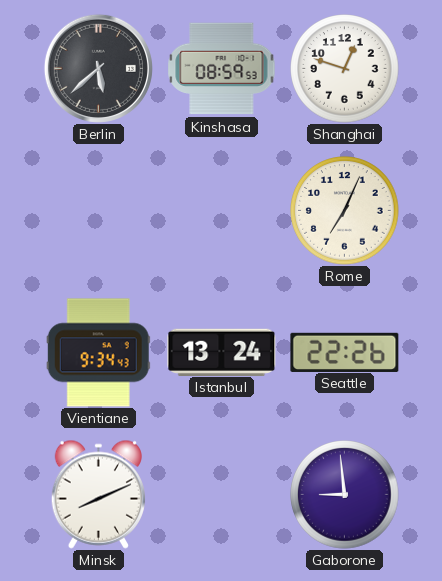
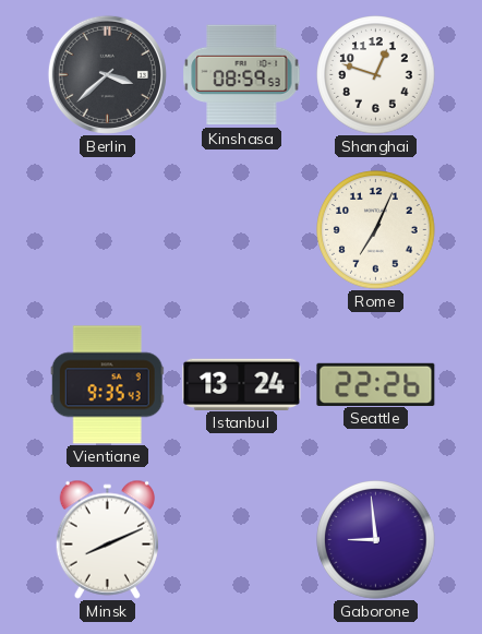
Berlin: 5:38 -> 3:38 (107, 74)
Vientiane: 9:34 -> 9:35 (107, 385)
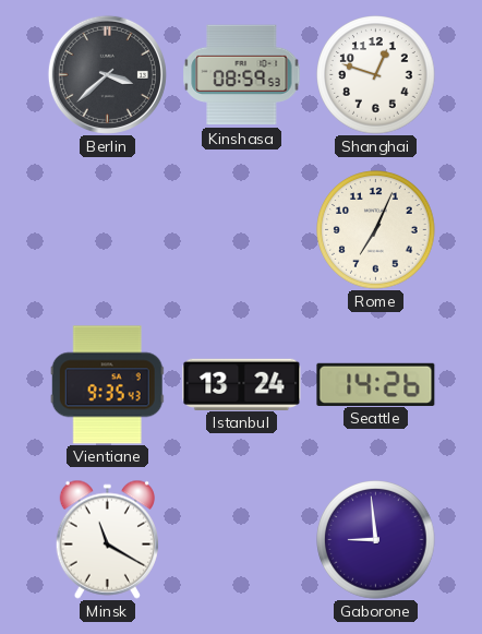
Seattle: 22:26 -> 14:26 (376, 384)
Minsk: 8:11 -> 11:20 (107, 539)
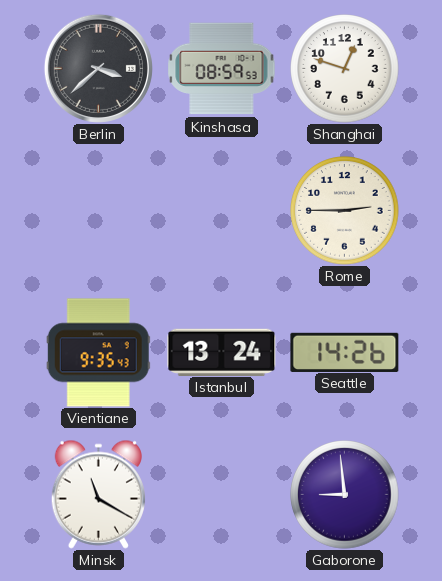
Rome: 7:04 -> 2:45 (345, 211)
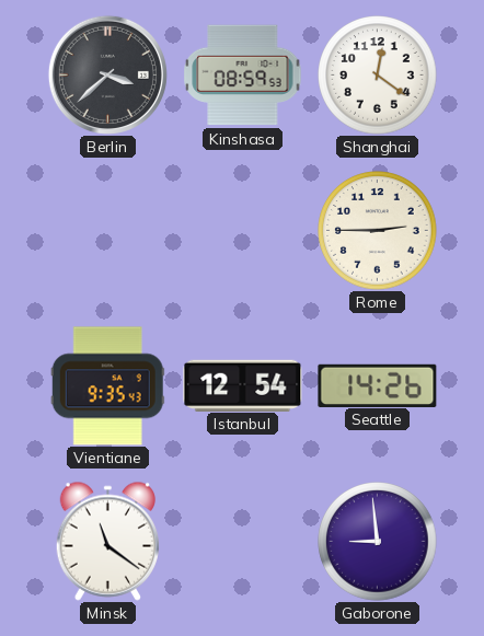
Shanghai: 12:48 -> 12:21 (378, 76)
Istanbul: 13:24 -> 12:54 (243, 385)
Minsk: 11:20 -> 11:21 (107, 541)
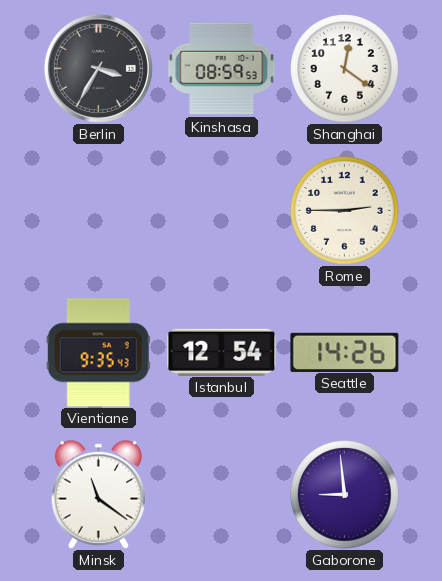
Berlin: 3:38 -> 3:35 (98, 68)
